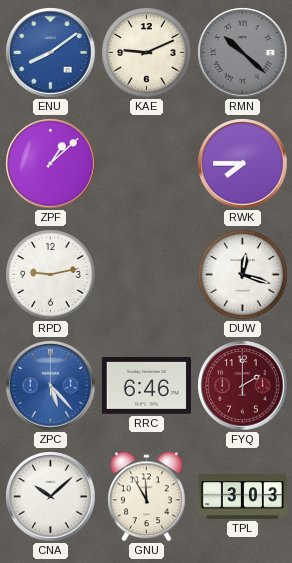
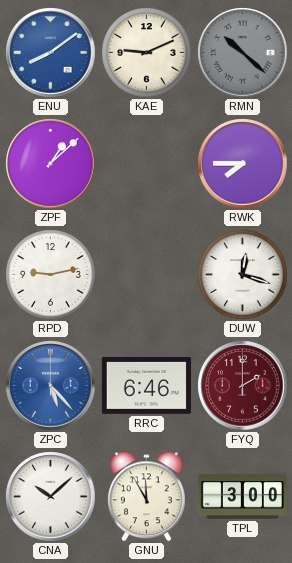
TPL: 3:03 -> 3:00 (242, 497)
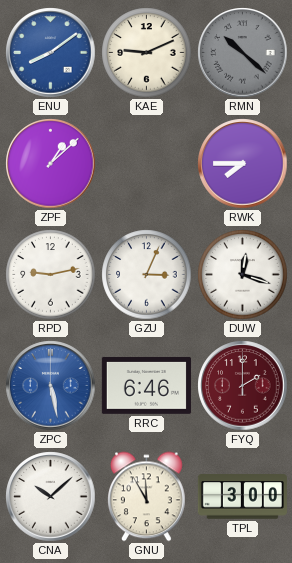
GZU: none -> 3:04 (147, 275)
ZPC: 5:23 -> 5:28 (51, 386)
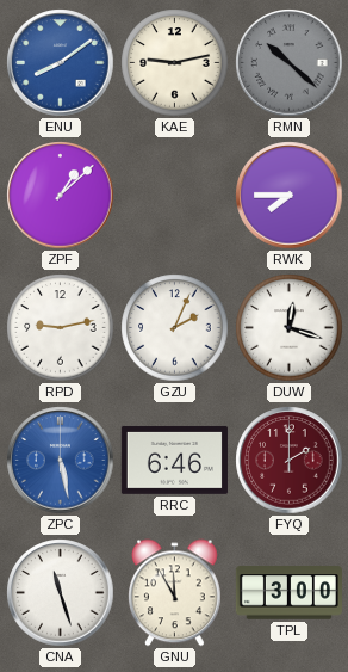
KAE: 9:11 -> 9:13 (175, 63)
GZU: 3:04 -> 2:04 (175, 328)
CNA: 10:08 -> 11:27 (61, 593)
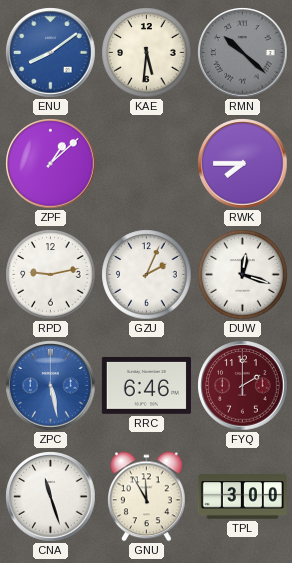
KAE: 9:13 -> 5:31 (147, 53)
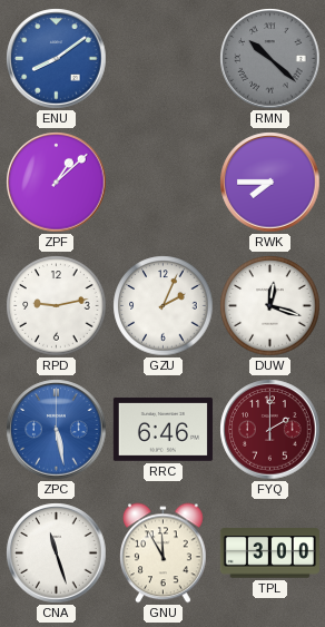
KAE: 5:31 -> none (147, 53)
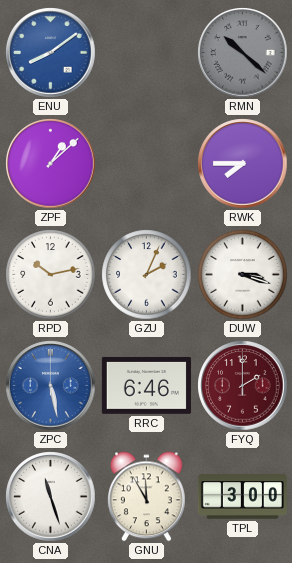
RPD: 9:13 -> 10:13 (51, 275)
DUW: 12:18 -> 3:18 (243, 275)
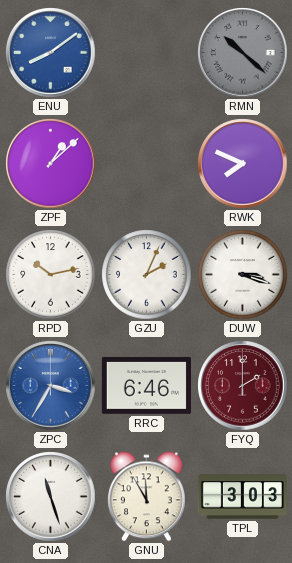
RWK: 7:45 -> 7:49 (243, 164)
ZPC: 5:28 -> 3:35 (51, 386)
TPL: 3:00 -> 3:03 (242, 497)
